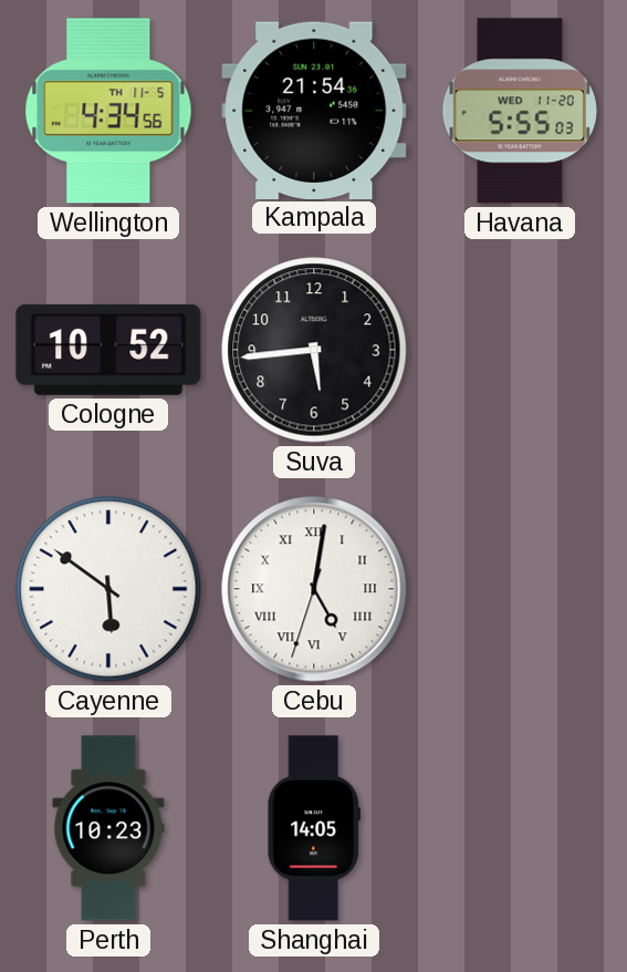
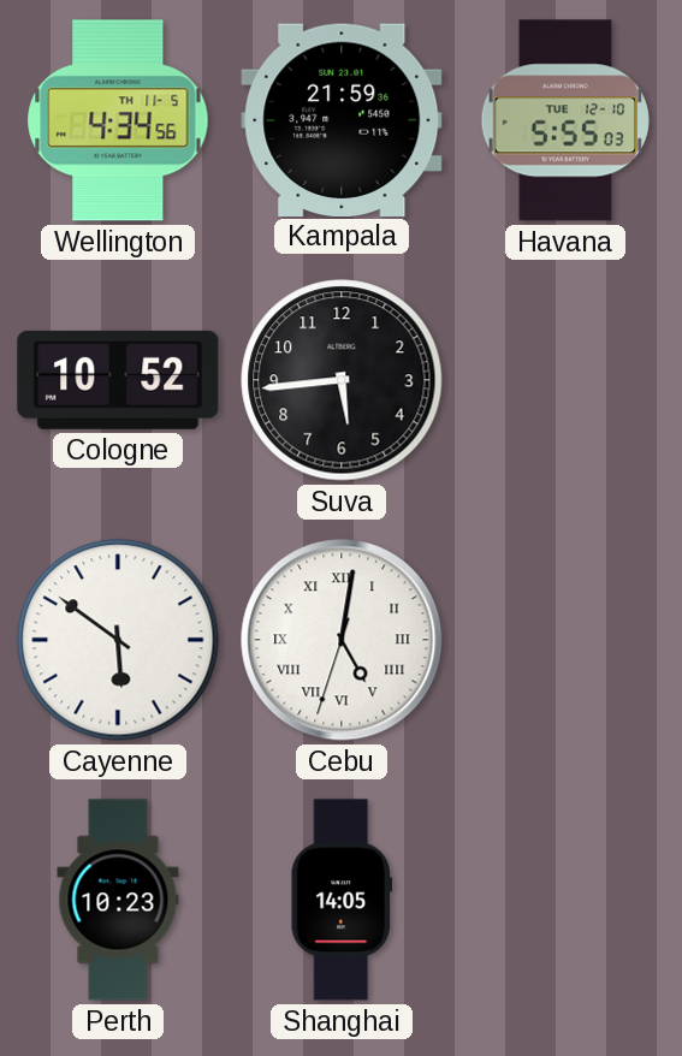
Kampala: 21:54 -> 21:59 (342, 119)
Havana date: WED 11-20 -> TUE 12-10 (565, 120)
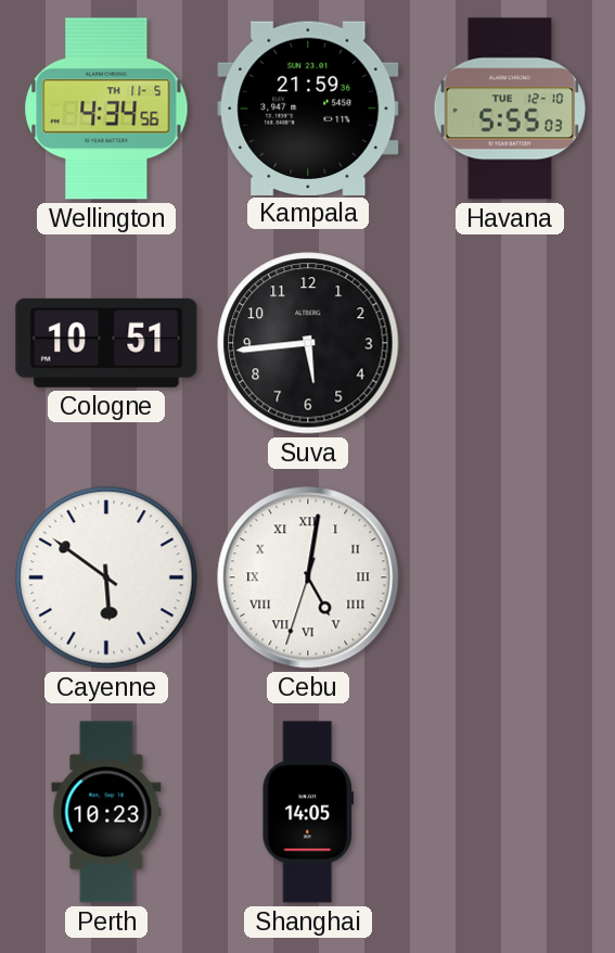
Cologne: 10:52 -> 10:51 (106, 343)
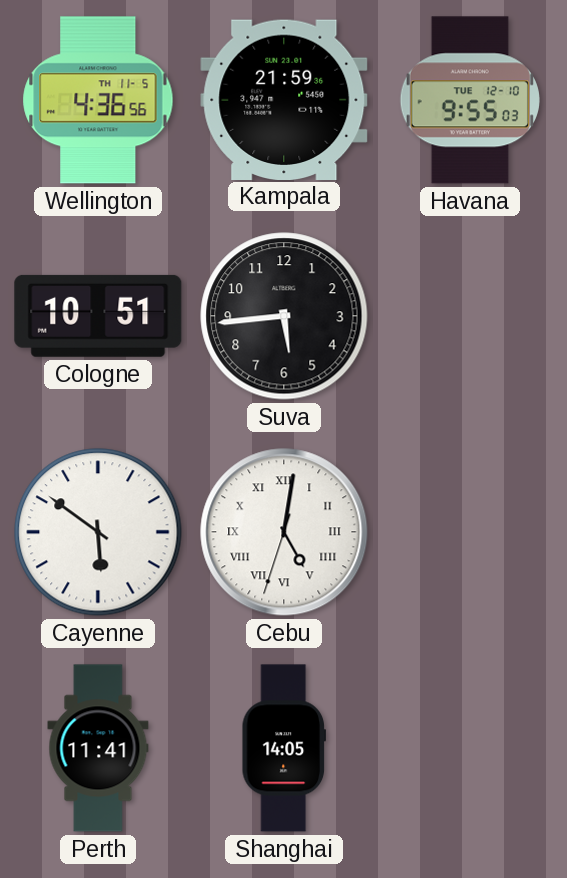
Wellington: 4:34 -> 4:36 (98, 100)
Havana: 5:55 -> 9:55 (470, 100)
Perth: 10:23 -> 11:41 (98, 748)
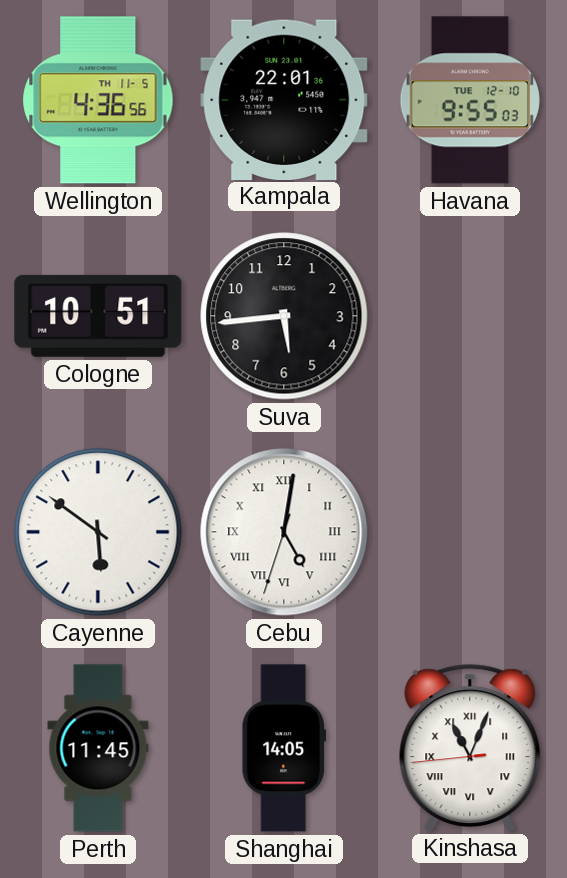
Kampala: 21:59 -> 22:01 (284, 99)
Perth: 11:41 -> 11:45 (98, 748)
Kinshasa: none -> 11:03 (470, 748)
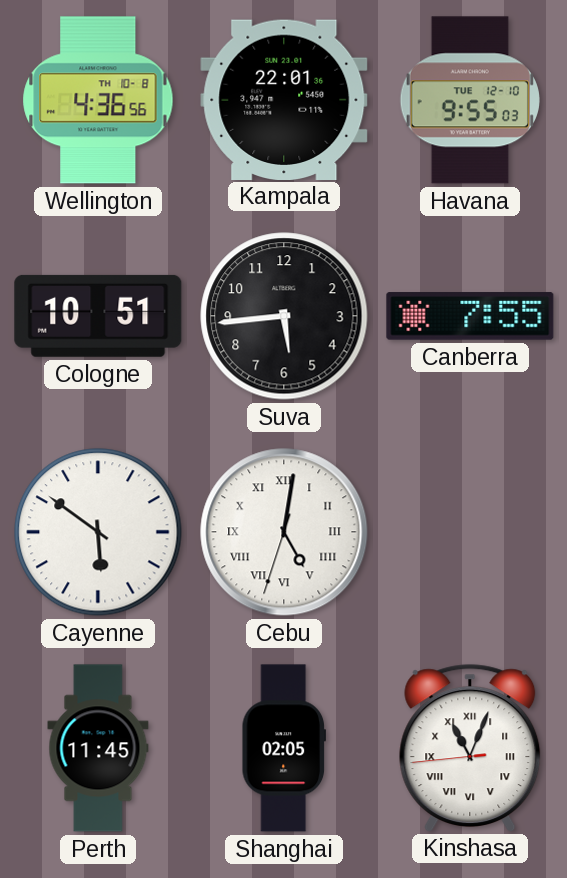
Wellington date: TH 11-5 -> TH 10-8 (98, 100)
Canberra: none -> 7:55 (470, 316)
Shanghai: 14:05 -> 02:05 (283, 748)
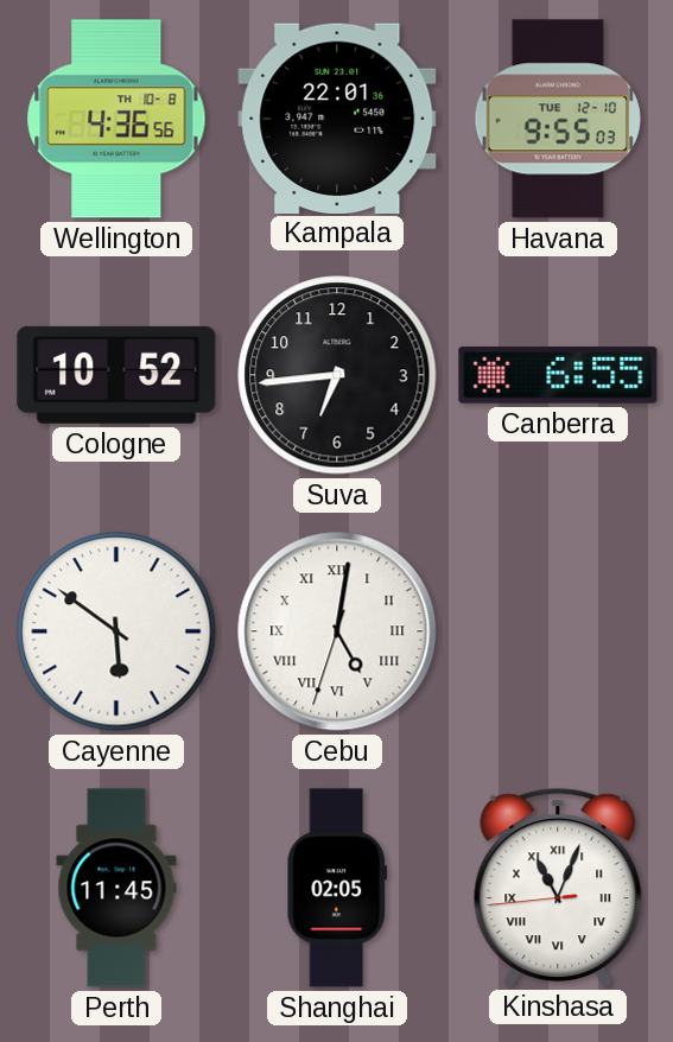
Cologne: 10:51 -> 10:52 (116, 375)
Suva: 5:44 -> 6:44 (337, 375)
Canberra: 7:55 -> 6:55 (558, 375)
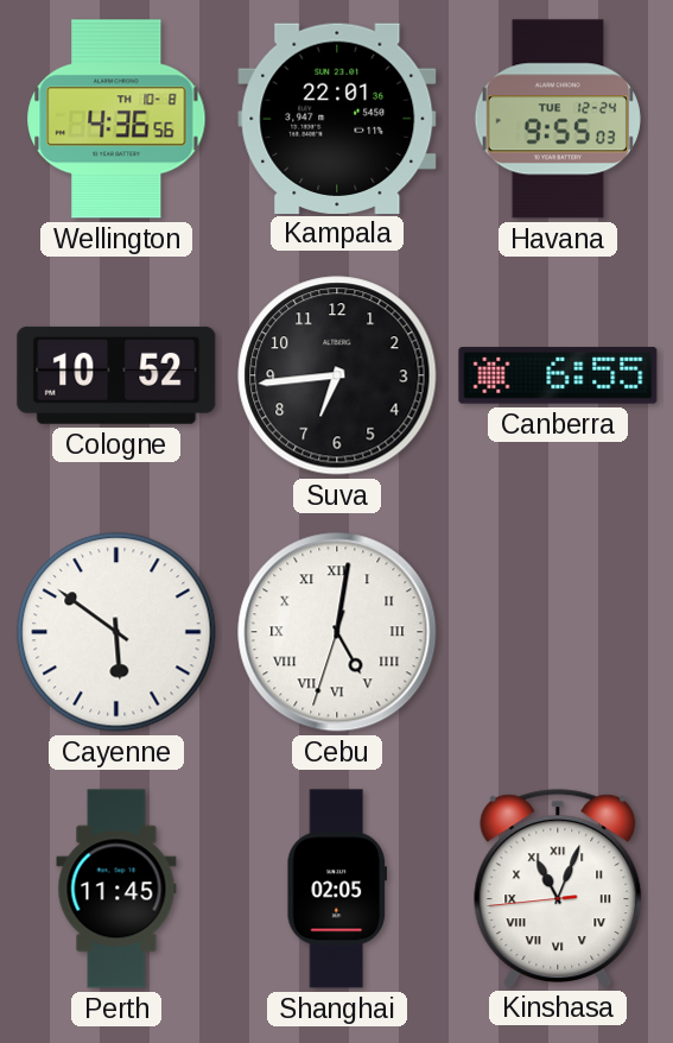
Havana date: TUE 12-10 -> TUE 12-24 (558, 119)
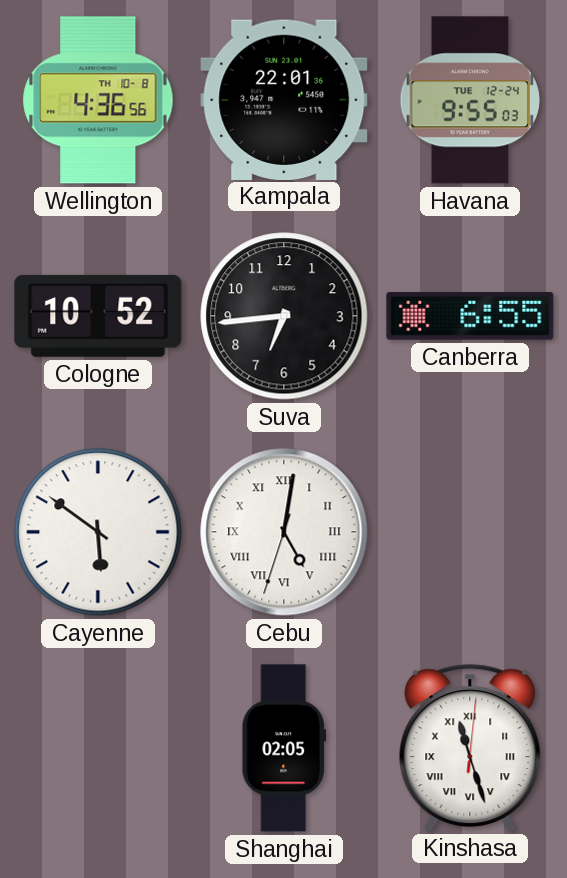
Perth: 11:45 -> none (116, 889)
Kinshasa: 11:03 -> 11:27 (470, 748)
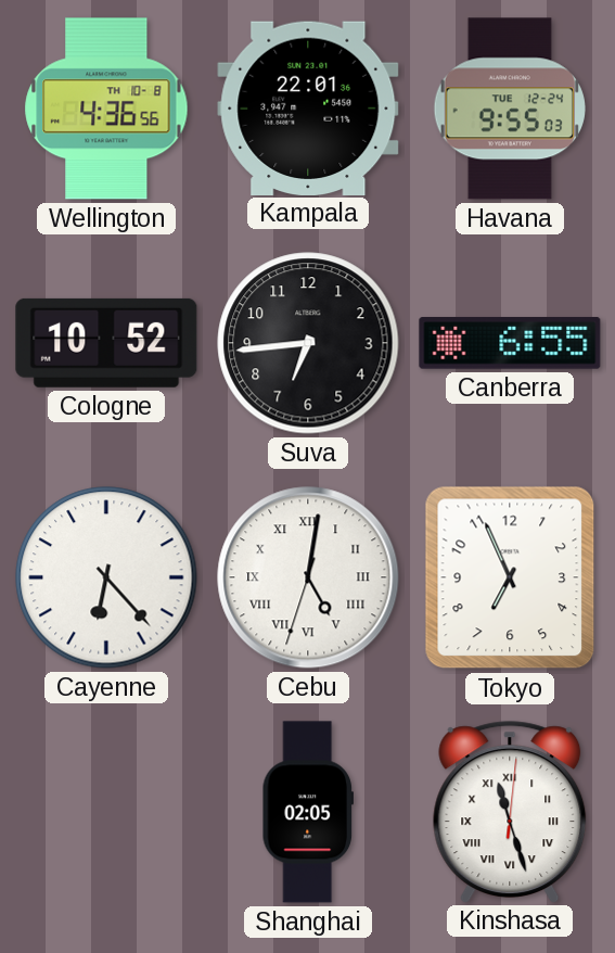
Cayenne: 5:51 -> 6:23 (106, 577)
Tokyo: none -> 6:56 (510, 577)
